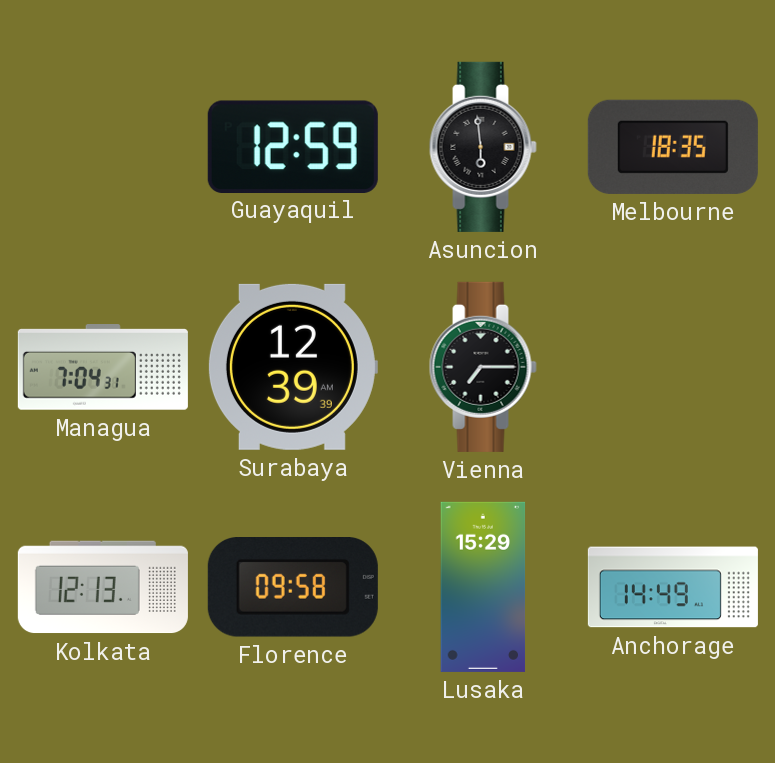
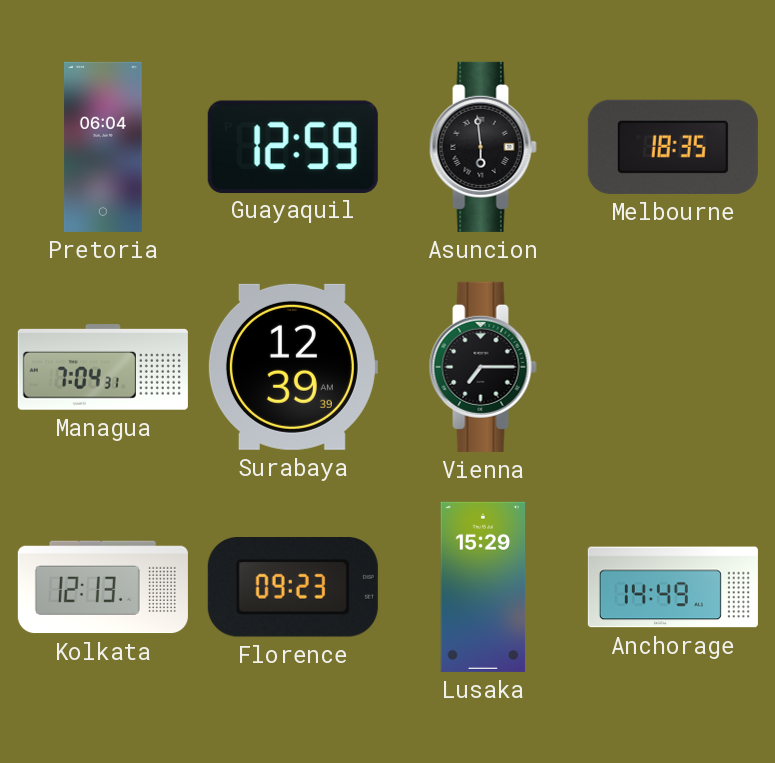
Pretoria: none -> 06:04 (103, 147)
Florence: 09:58 -> 09:23 (293, 587)
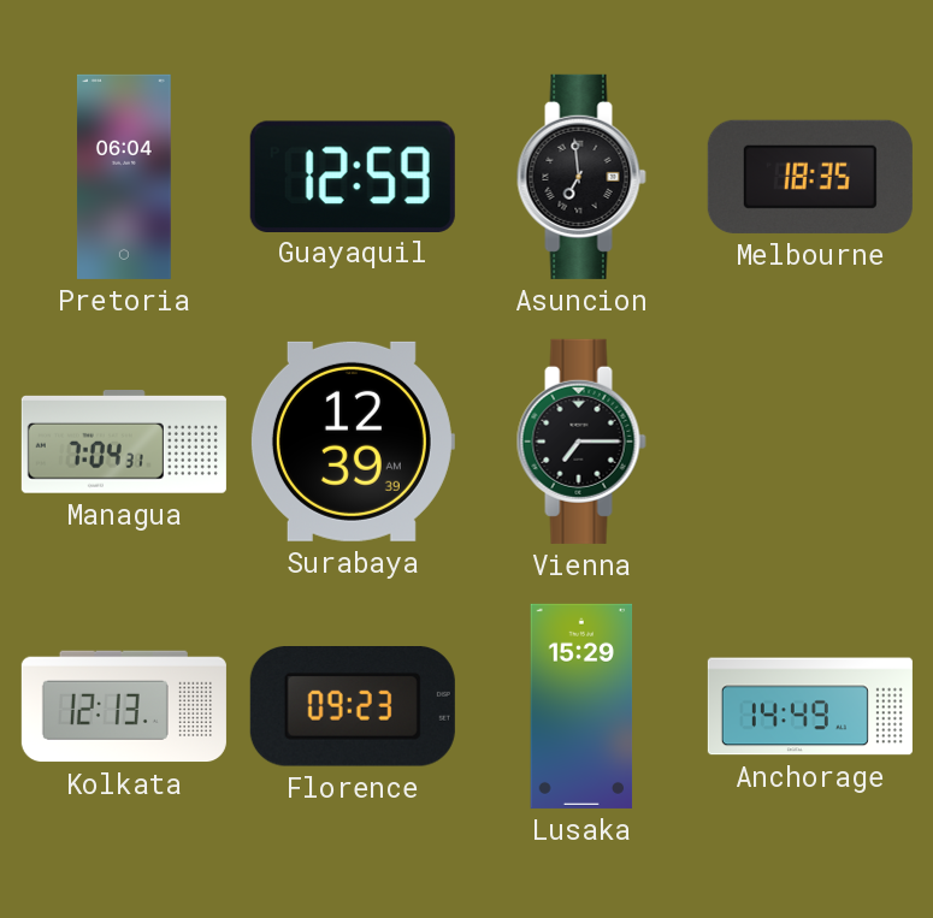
Asuncion: 5:59 -> 6:59 (581, 177)
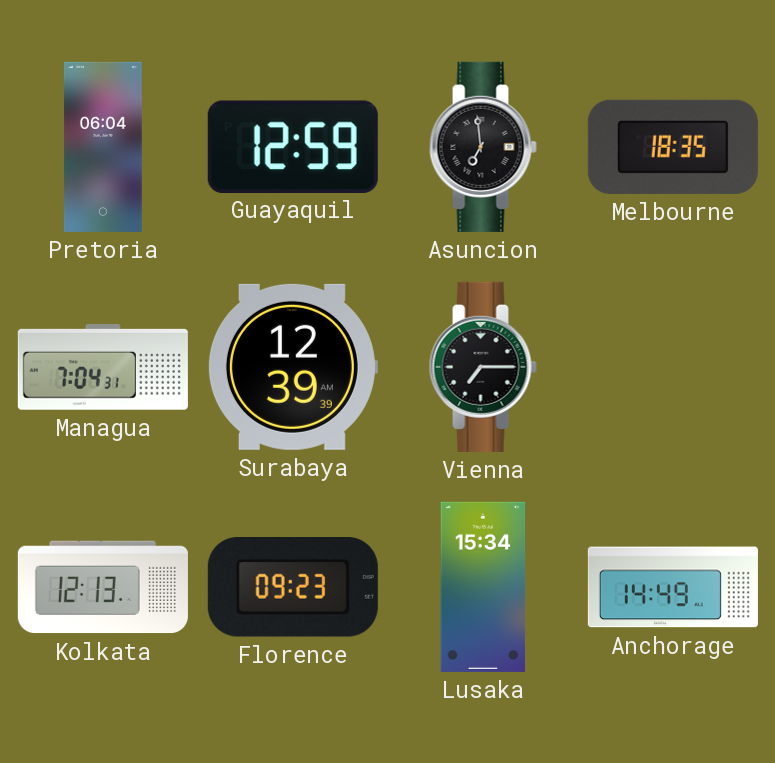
Lusaka: 15:29 -> 15:34 (483, 587)
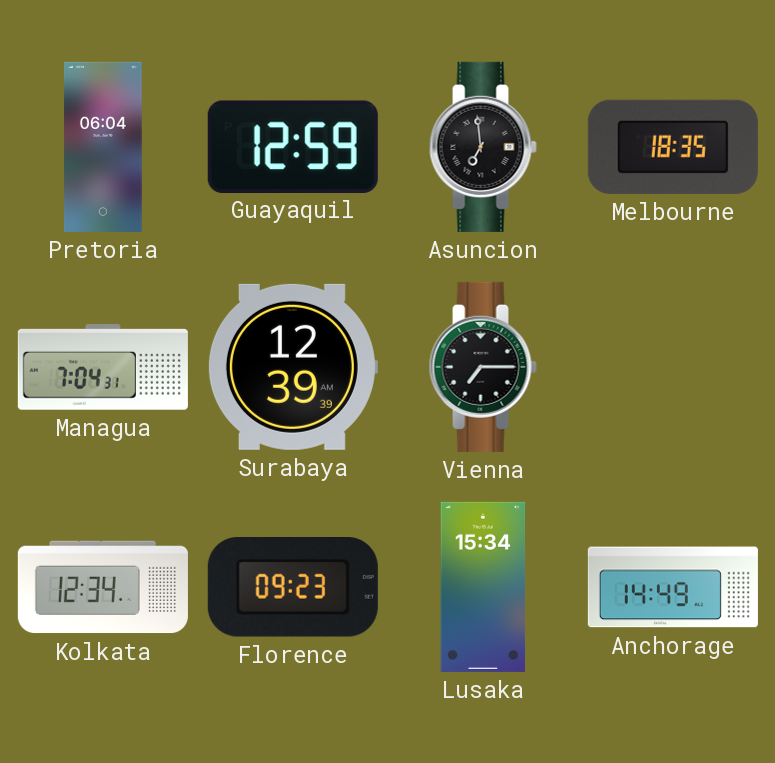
Kolkata: 12:13 -> 12:34 (103, 587)
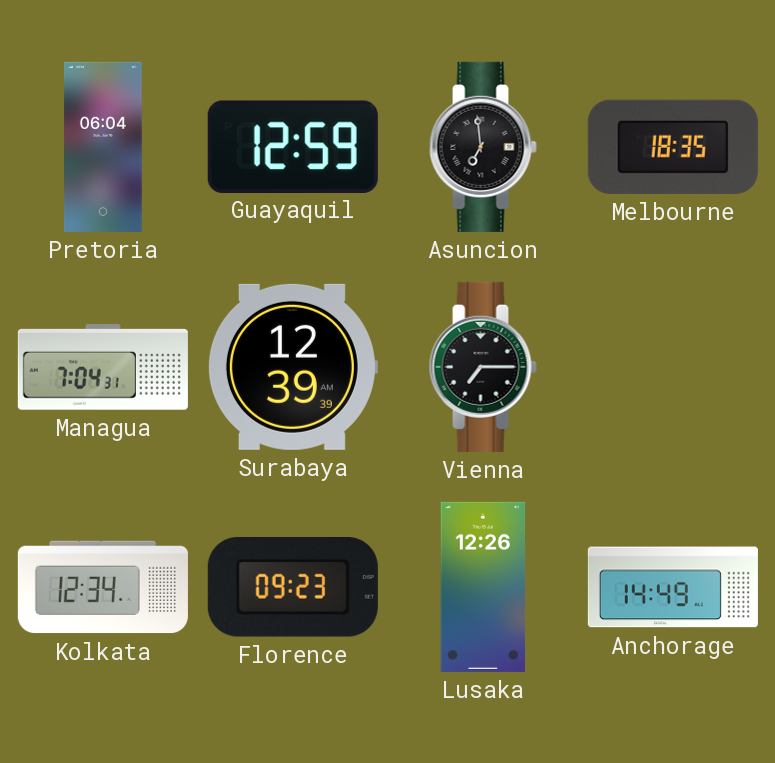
Lusaka: 15:34 -> 12:26 (483, 587)
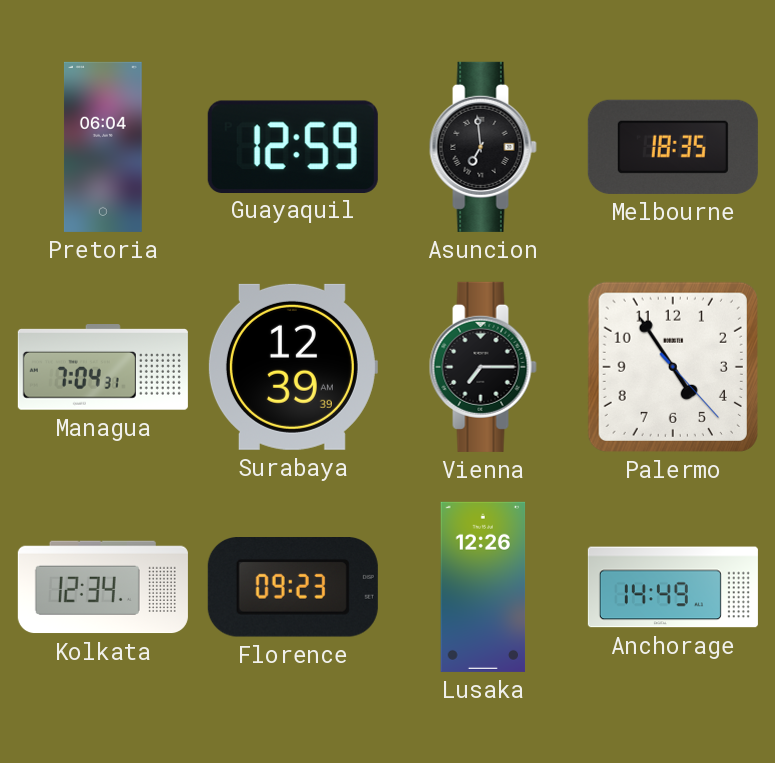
Palermo: none -> 4:54 (673, 367)
